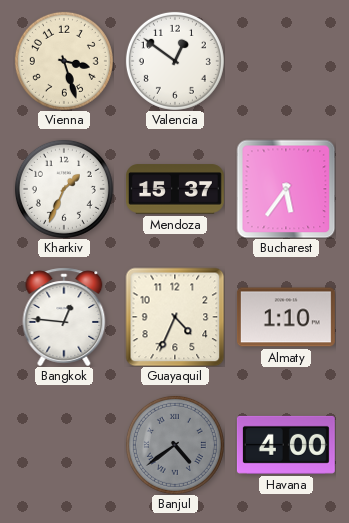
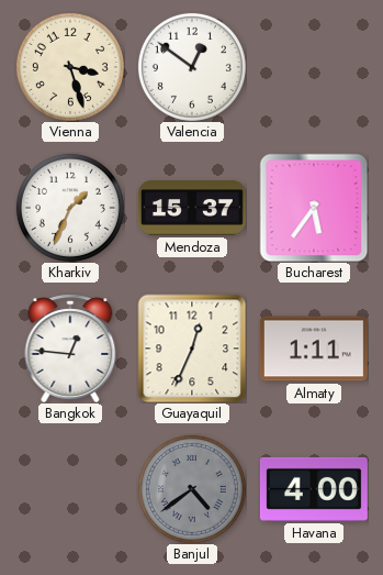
Guayaquil: 4:34 -> 12:34 (192, 349)
Almaty: 1:10 -> 1:11 (314, 349)
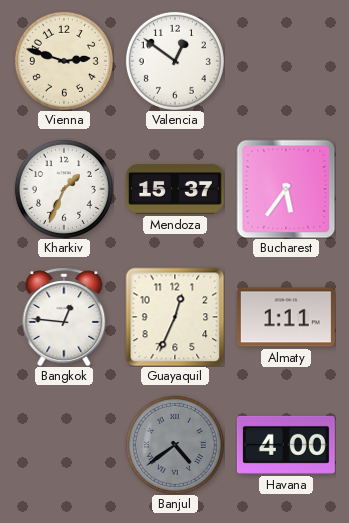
Vienna: 3:27 -> 2:48 (64, 61)
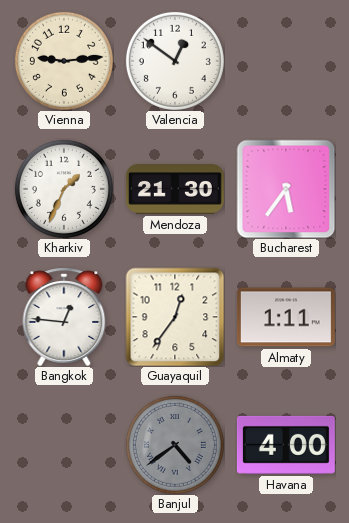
Vienna: 2:48 -> 9:14 (64, 61)
Mendoza: 15:37 -> 21:30 (175, 189)
Guayaquil: 12:34 -> 12:36 (175, 317)
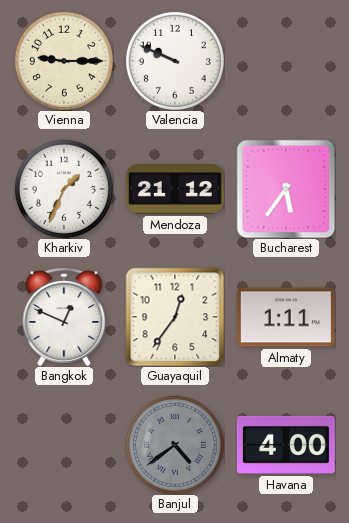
Vienna: 9:14 -> 9:15 (64, 61)
Valencia: 12:51 -> 9:49 (175, 61)
Mendoza: 21:30 -> 21:12 (175, 189)
Bangkok: 12:46 -> 12:49 (64, 317)
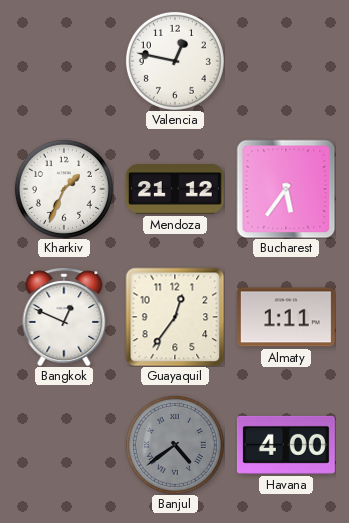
Vienna: 9:15 -> none (64, 61)
Valencia: 9:49 -> 12:47 (175, 61)
